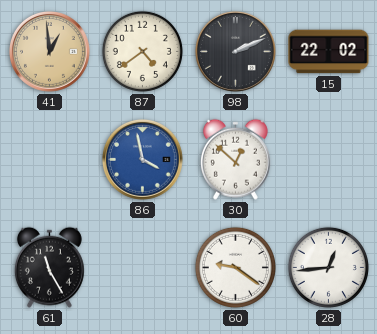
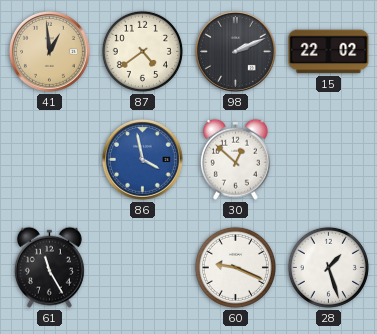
60: 9:21 -> 9:19 (235, 267)
28: 12:44 -> 1:27 (328, 267)
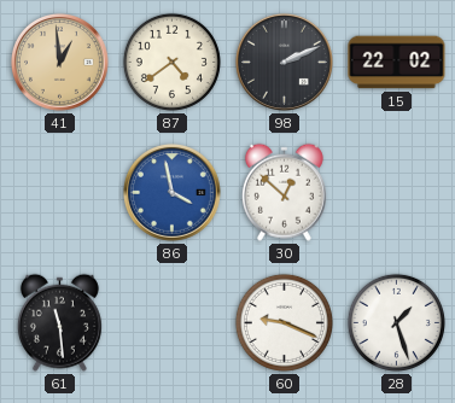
61: 11:25 -> 11:29 (59, 322)
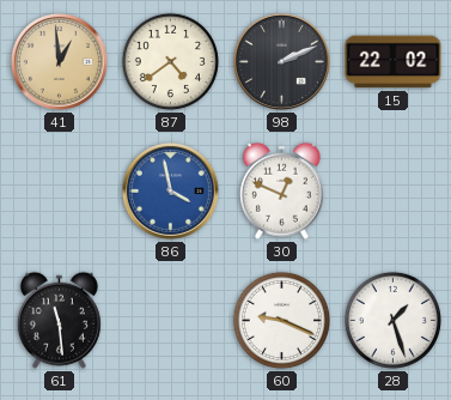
30: 12:52 -> 12:49 (281, 190)
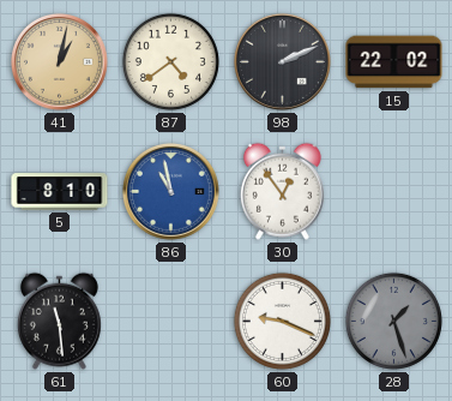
41: 12:59 -> 1:02 (59, 61)
5: none -> 8:10 (60, 192)
86: 3:58 -> 10:58 (170, 191)
30: 12:49 -> 12:54 (282, 191)
28 dial: white -> grey (393, 321)
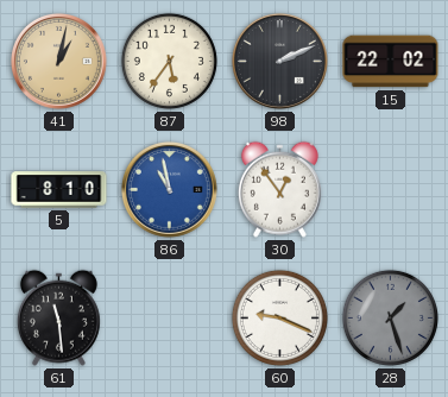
87: 4:39 -> 5:36 (169, 61)
